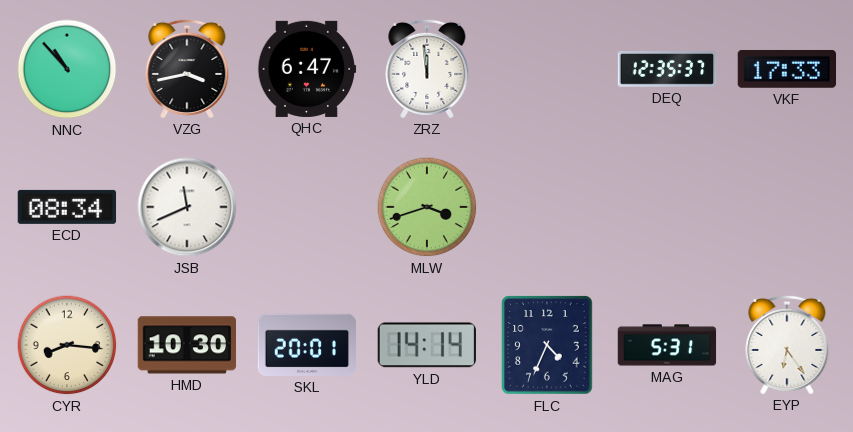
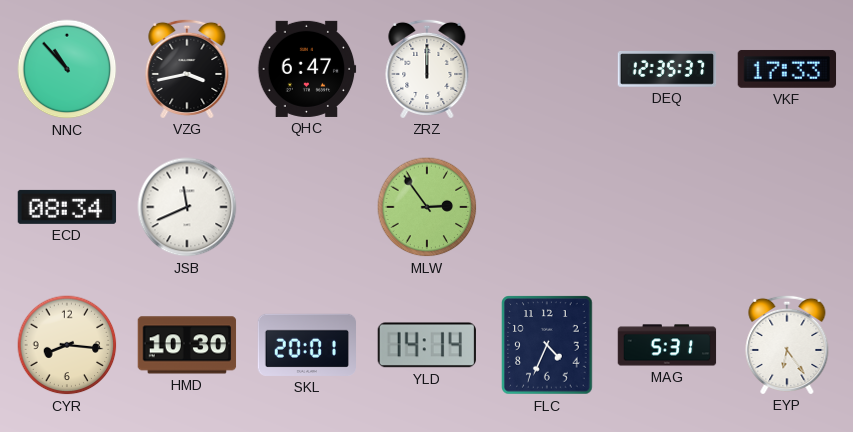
ZRZ: 11:59 -> 12:00 (427, 68)
MLW: 3:42 -> 2:54 (427, 207)
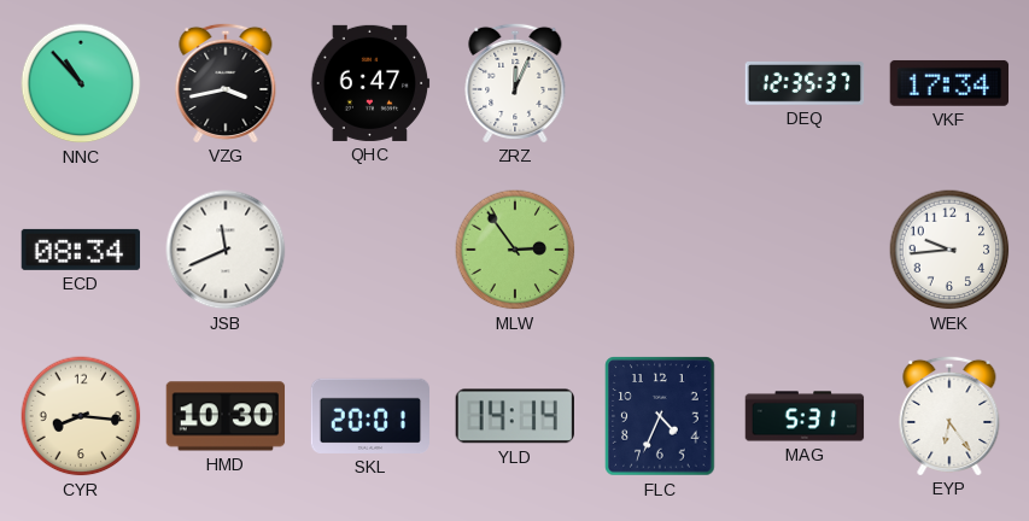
ZRZ: 12:00 -> 12:04 (515, 82)
VKF: 17:33 -> 17:34 (949, 83)
WEK: none -> 9:44 (949, 250)
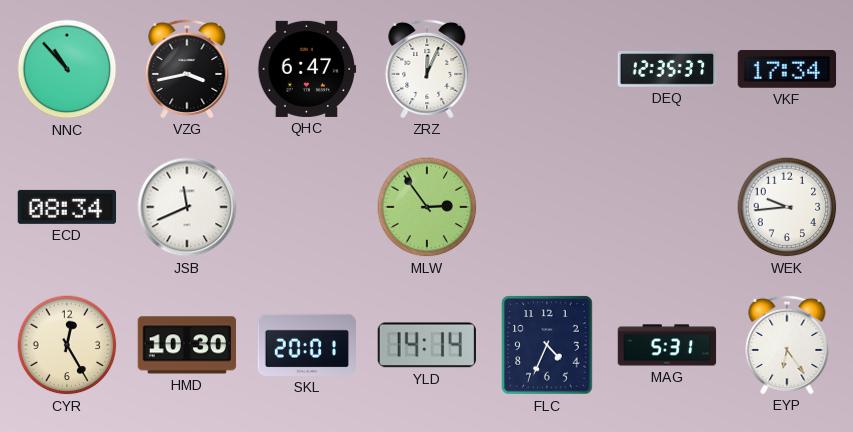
CYR: 8:16 -> 12:25 (67, 345)
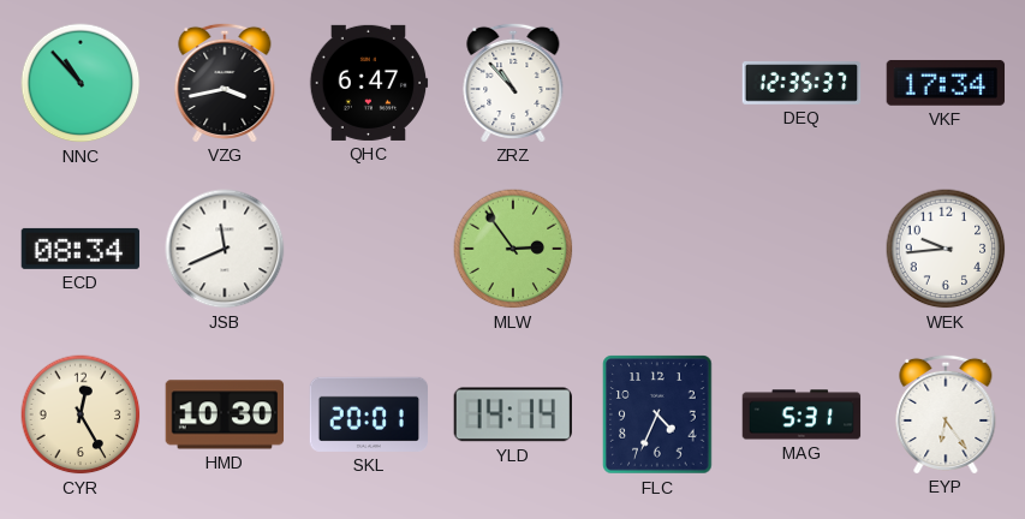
ZRZ: 12:04 -> 10:53 (513, 82)
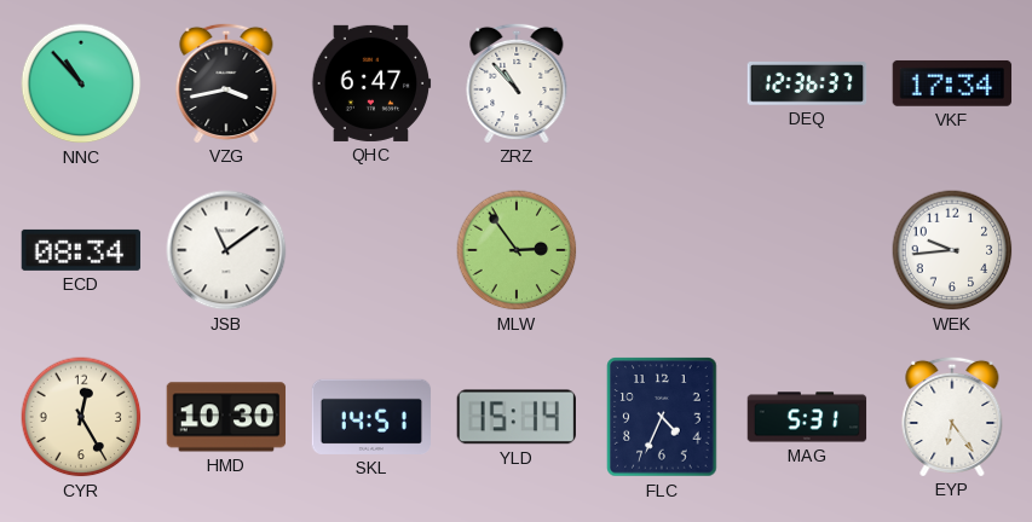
DEQ: 12:35 -> 12:36 (807, 85)
JSB: 11:41 -> 11:09 (226, 250)
SKL: 20:01 -> 14:51 (371, 417)
YLD: 14:14 -> 15:14 (515, 417)
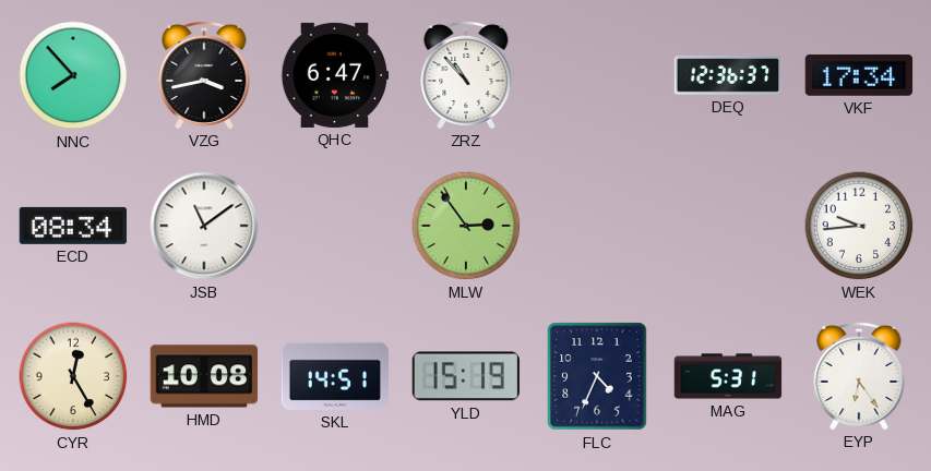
NNC: 10:53 -> 7:53 (73, 75)
HMD: 10:30 -> 10:08 (204, 376)
YLD: 15:14 -> 15:19 (465, 376)
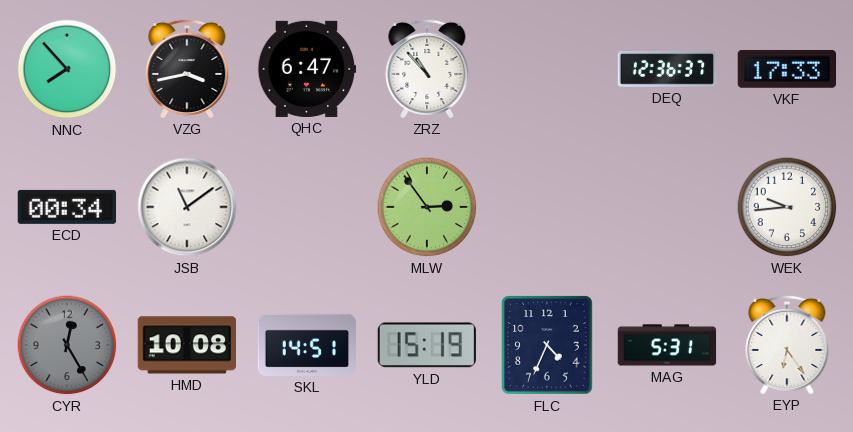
VKF: 17:34 -> 17:33 (787, 69)
ECD: 08:34 -> 00:34 (67, 207)
CYR dial: cream -> grey (67, 345)
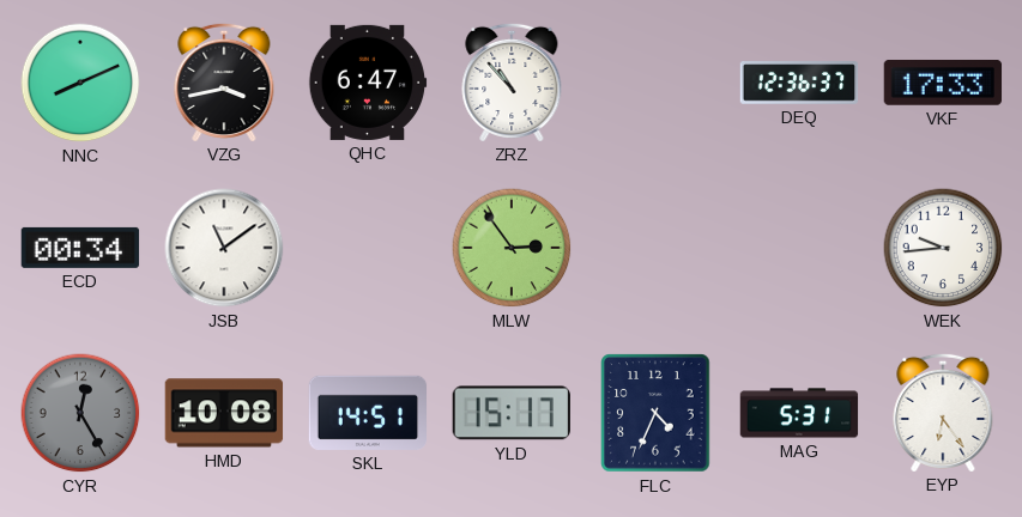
NNC: 7:53 -> 8:11 (80, 83)
YLD: 15:19 -> 15:17 (510, 413)
